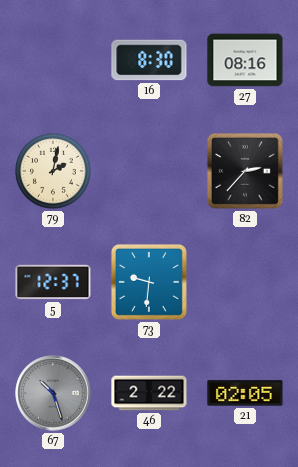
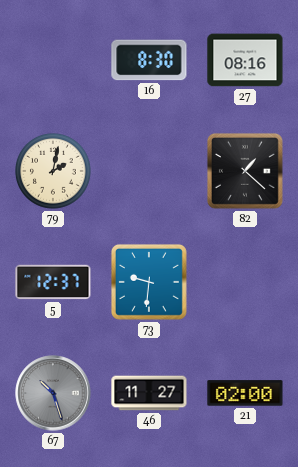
82: 2:37 -> 1:22 (245, 171)
46: 2:22 -> 11:27 (149, 393)
21: 02:05 -> 02:00 (245, 393)
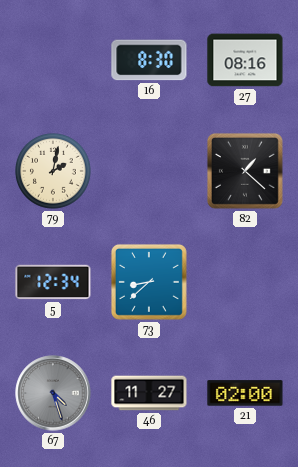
5: 12:37 -> 12:34 (53, 282)
73: 9:31 -> 8:38 (149, 282)
67: 10:27 -> 4:27 (53, 393)
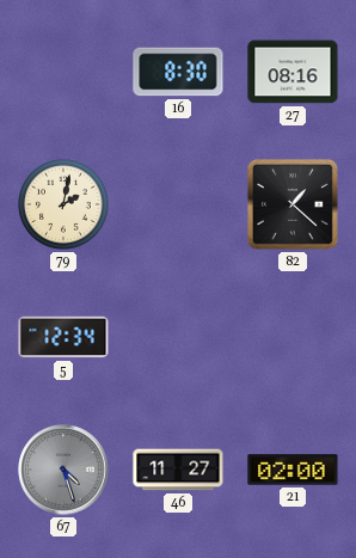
73: 8:38 -> none (149, 282)
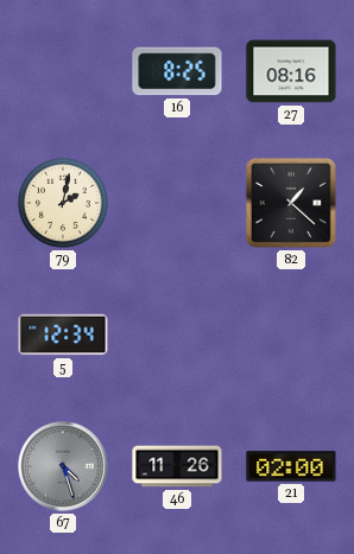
16: 8:30 -> 8:25 (177, 71)
46: 11:27 -> 11:26 (177, 466)
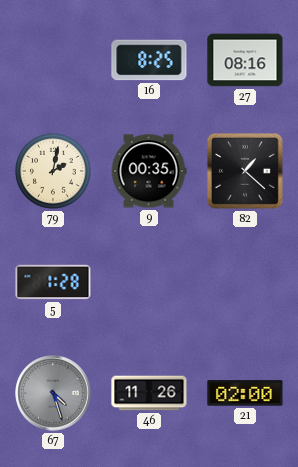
9: none -> 00:35 (149, 171)
5: 12:34 -> 1:28 (53, 282)
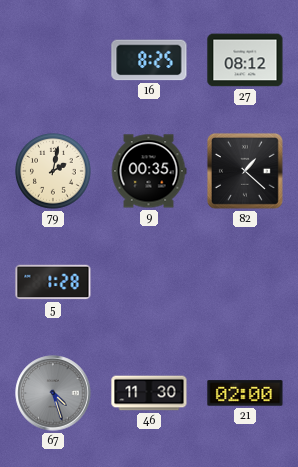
27: 08:16 -> 08:12 (245, 60)
46: 11:26 -> 11:30 (149, 393)
